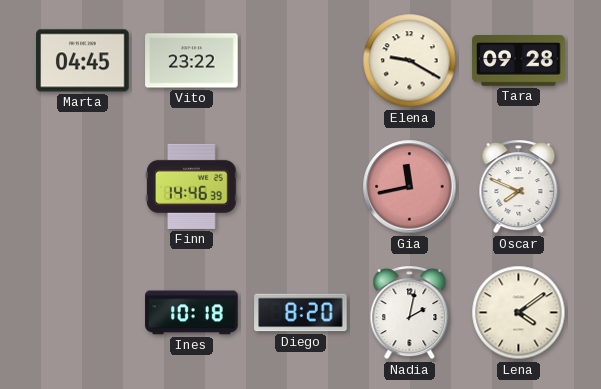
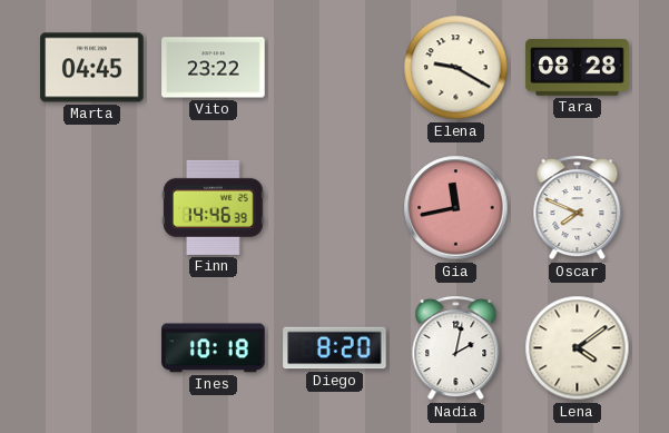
Tara: 09:28 -> 08:28 (578, 68)
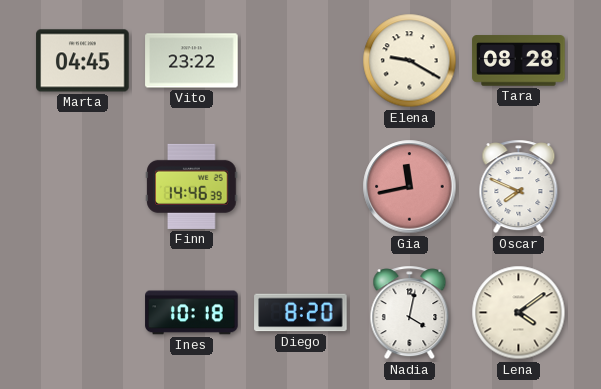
Nadia: 2:02 -> 4:02 (410, 313)
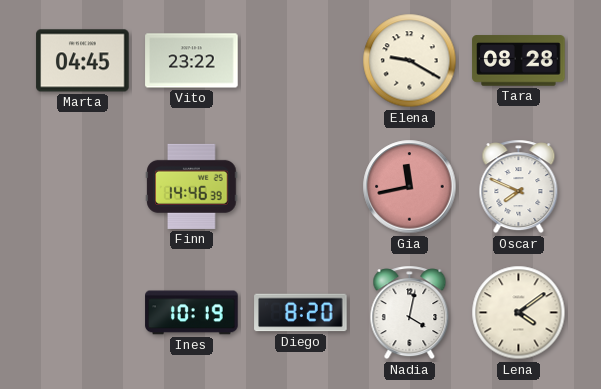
Ines: 10:18 -> 10:19 (192, 313)
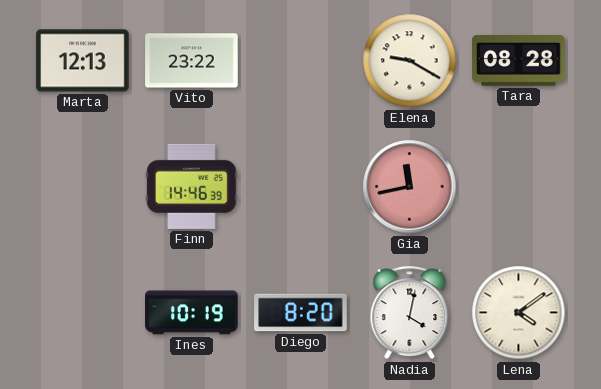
Marta: 04:45 -> 12:13 (83, 61)
Oscar: 7:49 -> none (519, 187)
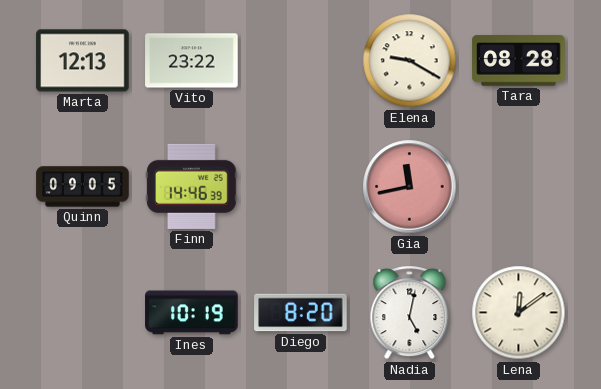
Quinn: none -> 09:05 (83, 187)
Nadia: 4:02 -> 5:02 (410, 313)
Lena: 4:09 -> 12:09 (519, 313)
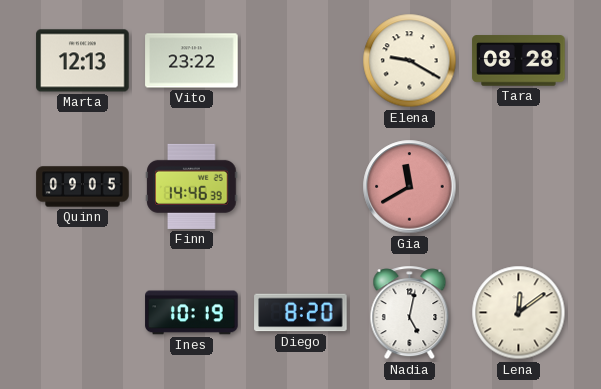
Gia: 11:43 -> 11:40 (410, 187)
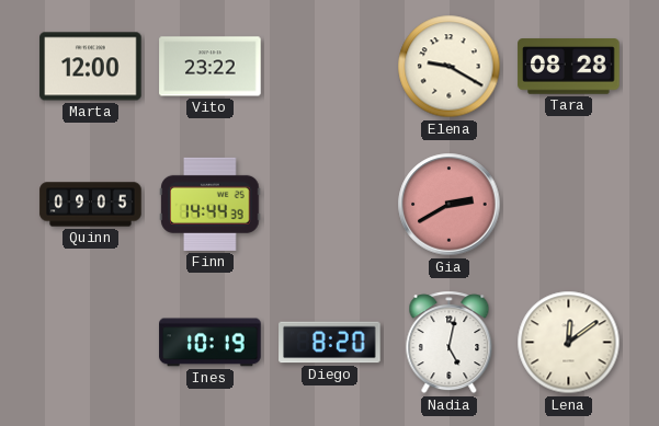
Marta: 12:13 -> 12:00 (91, 67)
Finn: 14:46 -> 14:44 (211, 204)
Gia: 11:40 -> 2:40 (450, 205)
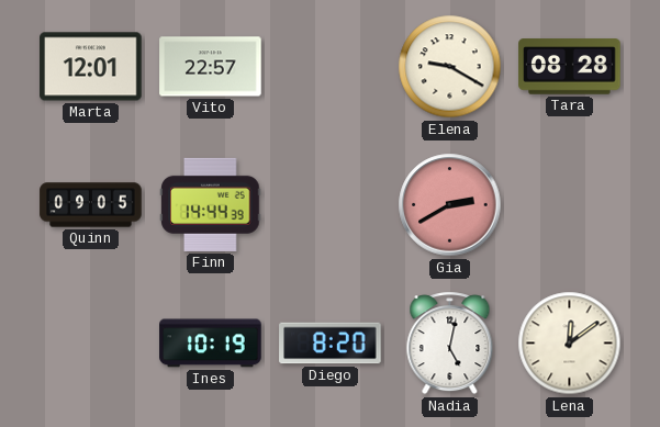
Marta: 12:00 -> 12:01 (91, 67)
Vito: 23:22 -> 22:57 (211, 67)
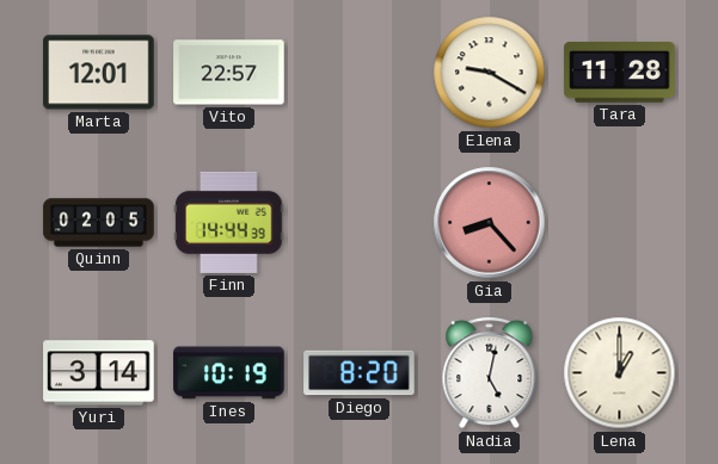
Tara: 08:28 -> 11:28 (620, 73)
Quinn: 09:05 -> 02:05 (99, 223)
Gia: 2:40 -> 8:23 (490, 223)
Yuri: none -> 3:14 (99, 373)
Lena: 12:09 -> 1:00 (620, 373)
